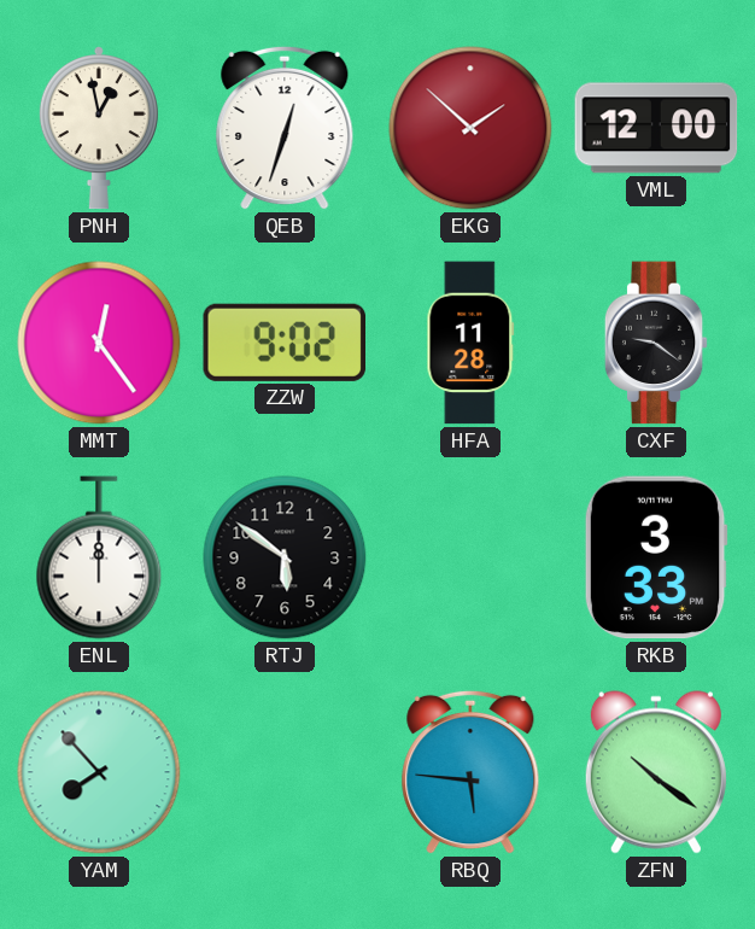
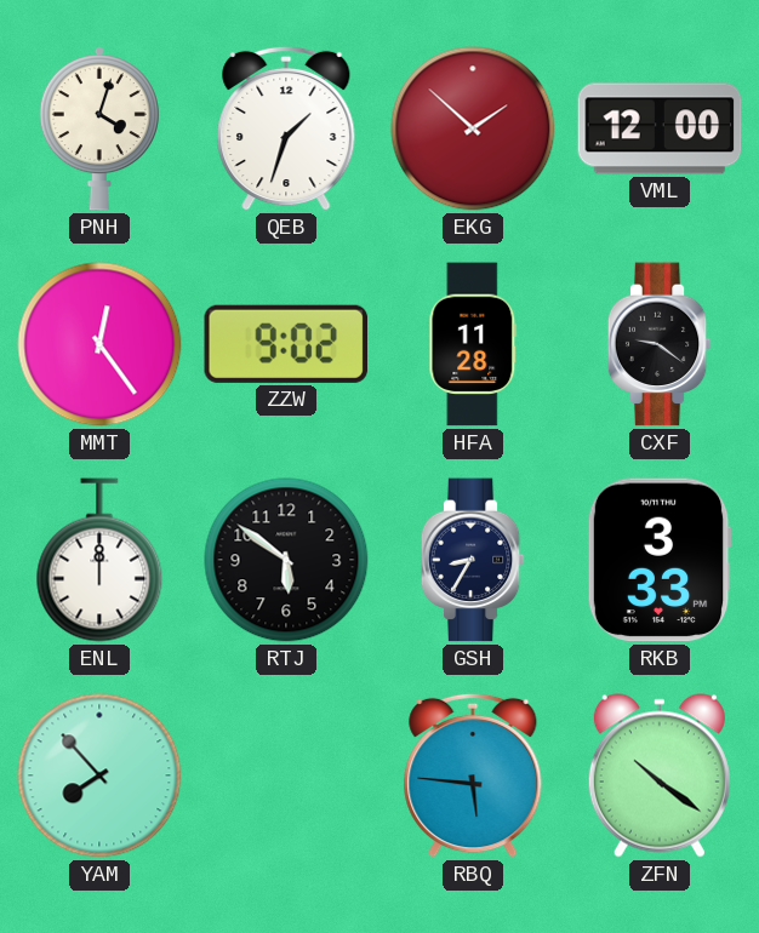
PNH: 12:58 -> 4:03 (99, 128)
QEB: 12:33 -> 1:33 (286, 128)
GSH: none -> 8:35 (473, 560)
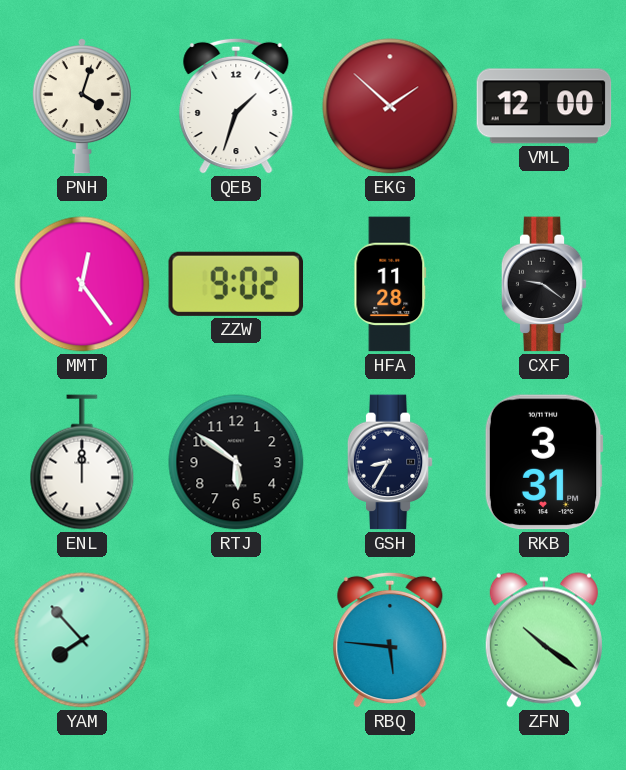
RKB: 3:33 -> 3:31 (544, 462)
